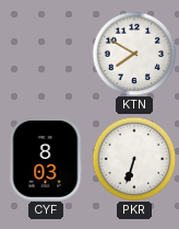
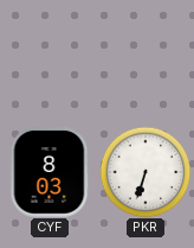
KTN: 7:50 -> none (134, 54)
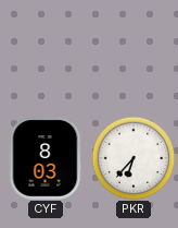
PKR: 6:33 -> 6:37 (133, 158)
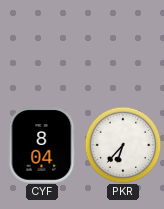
CYF: 8:03 -> 8:04 (42, 145)
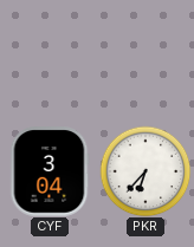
CYF: 8:04 -> 3:04 (50, 171)
